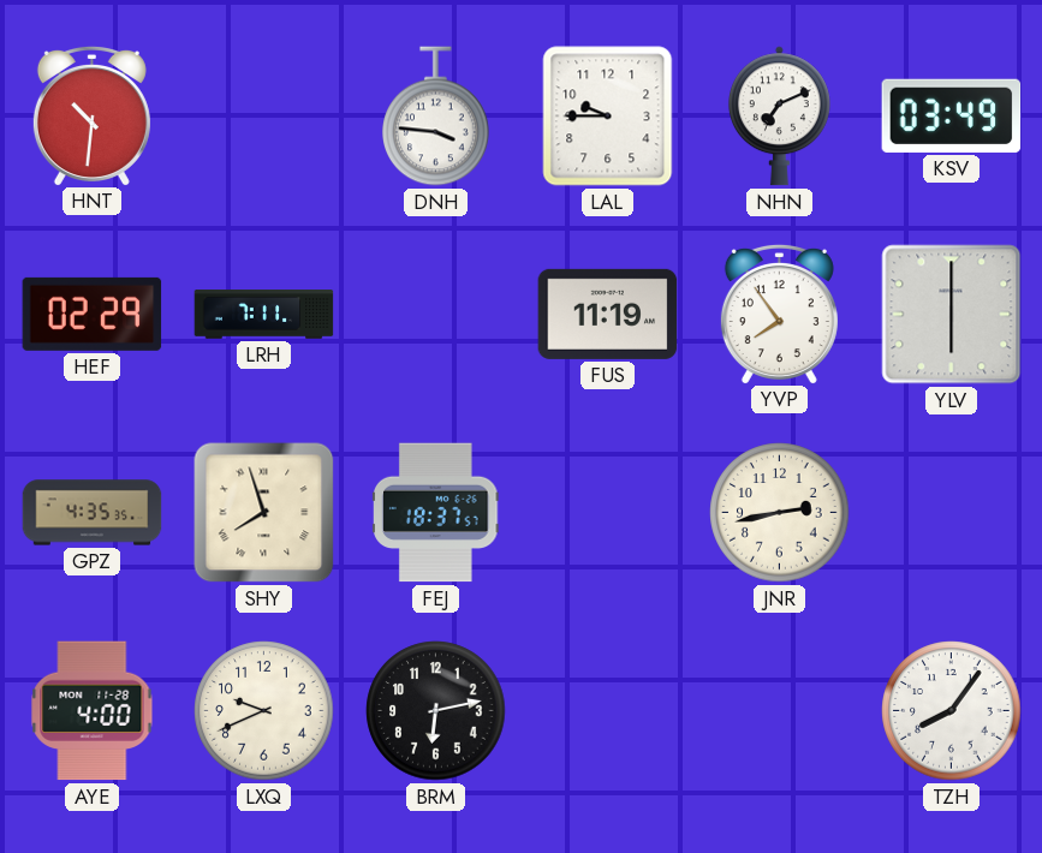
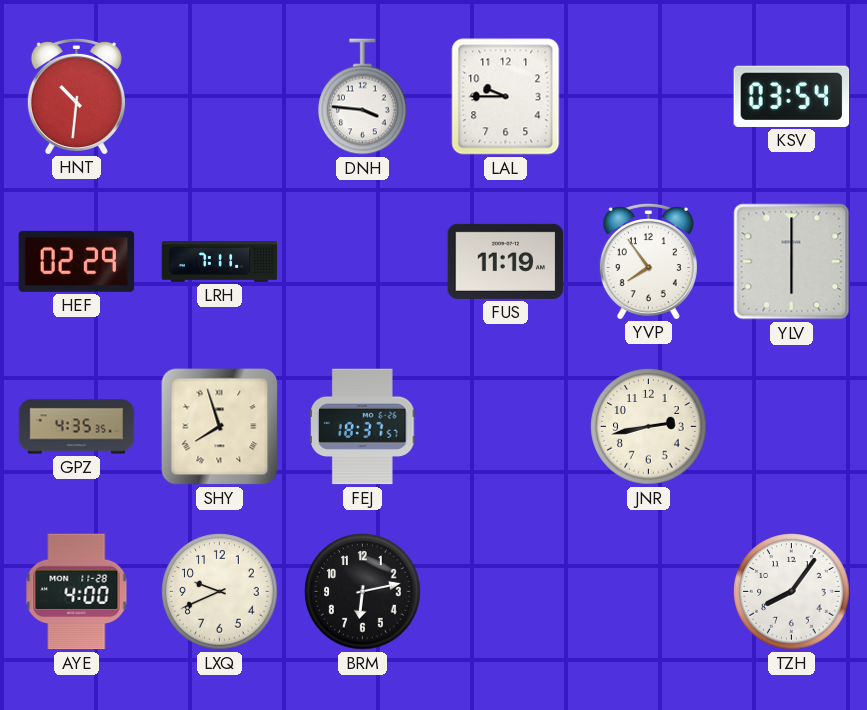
NHN: 7:11 -> none (779, 117)
KSV: 03:49 -> 03:54 (792, 96)
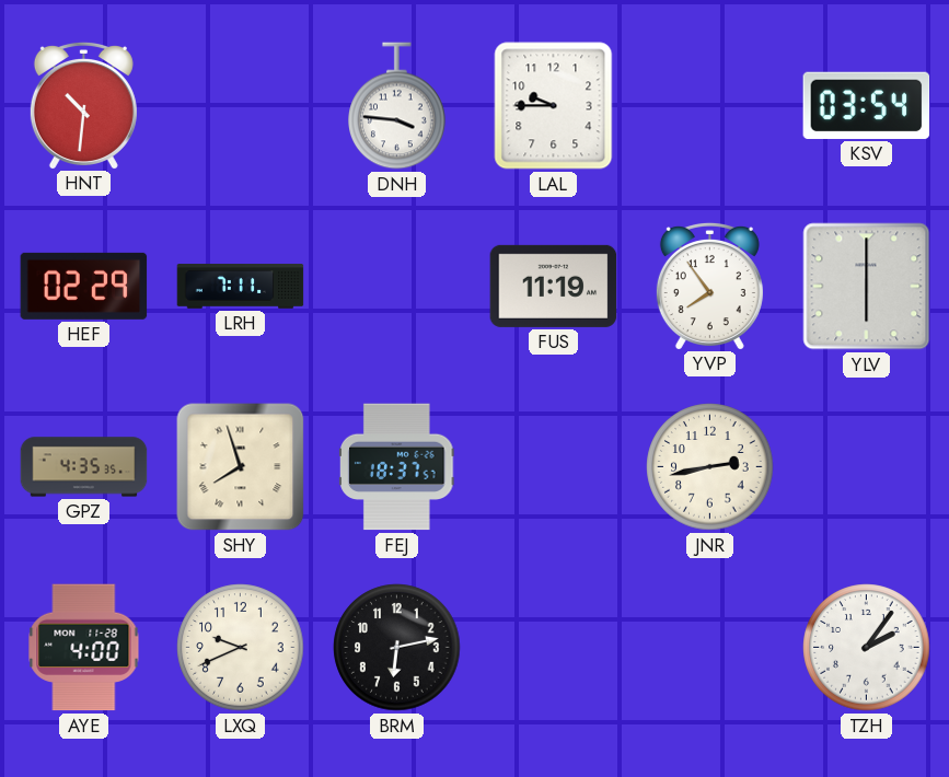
TZH: 8:06 -> 2:06 (867, 648)
